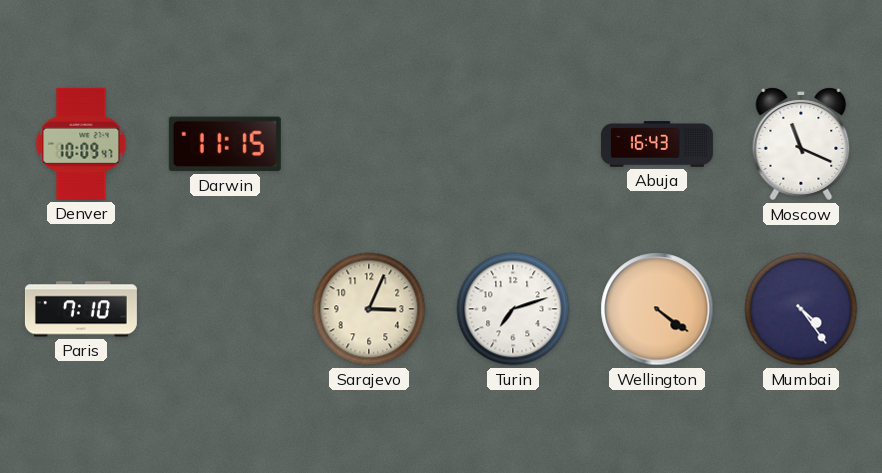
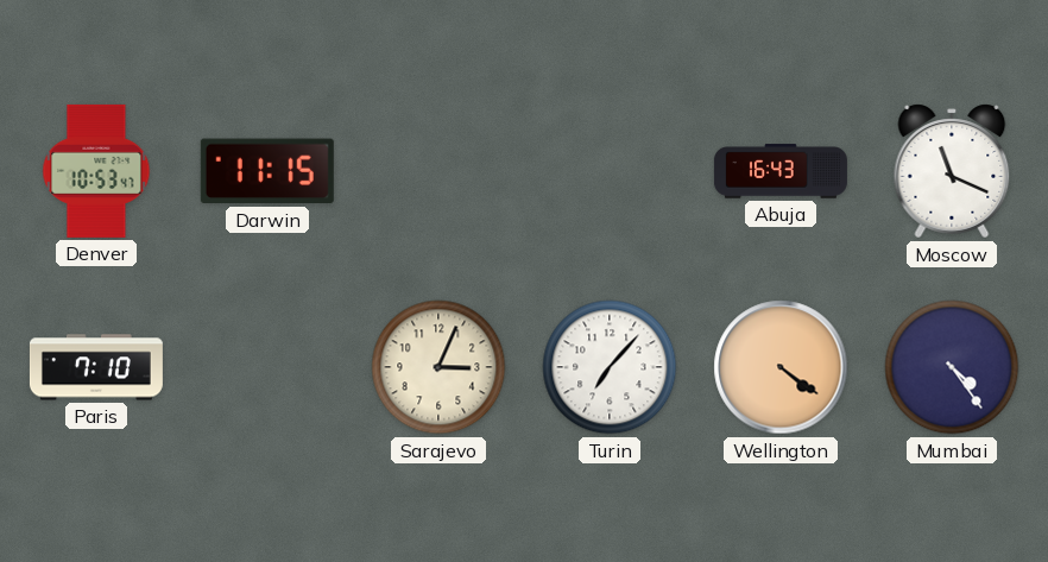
Denver: 10:09 -> 10:53 (96, 171)
Turin: 7:12 -> 7:07 (610, 367)
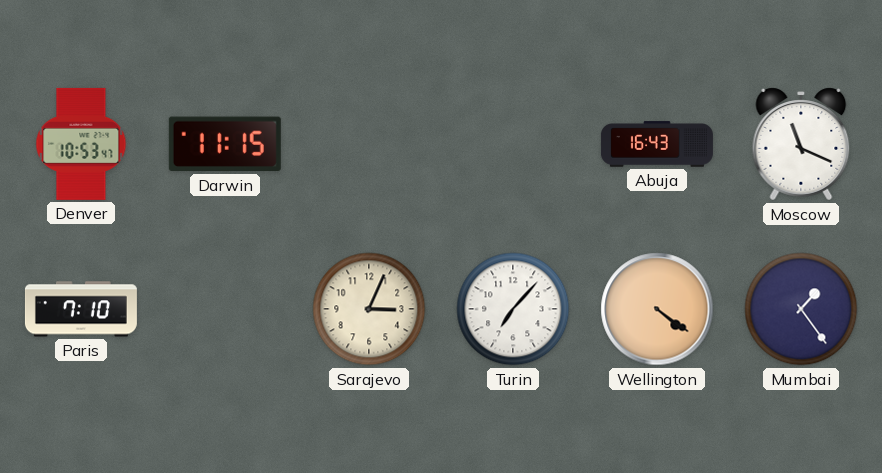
Mumbai: 4:24 -> 1:24 (801, 309)
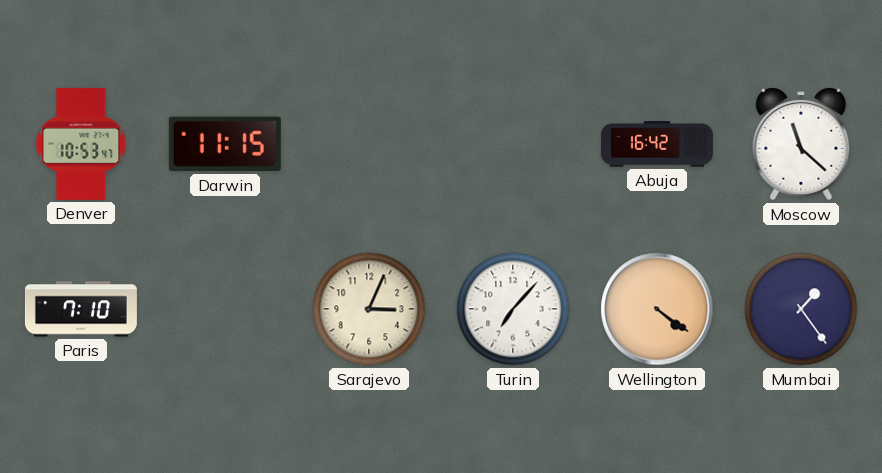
Abuja: 16:43 -> 16:42 (657, 144)
Moscow: 11:19 -> 11:22 (801, 144)
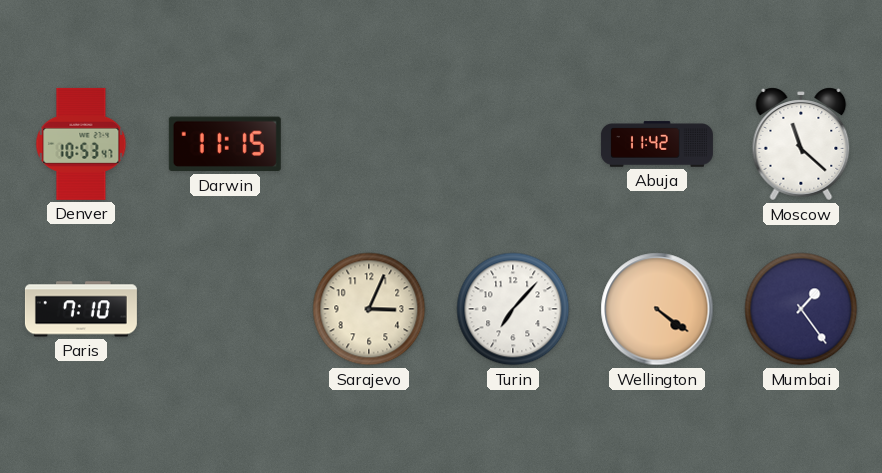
Abuja: 16:42 -> 11:42 (657, 144)
